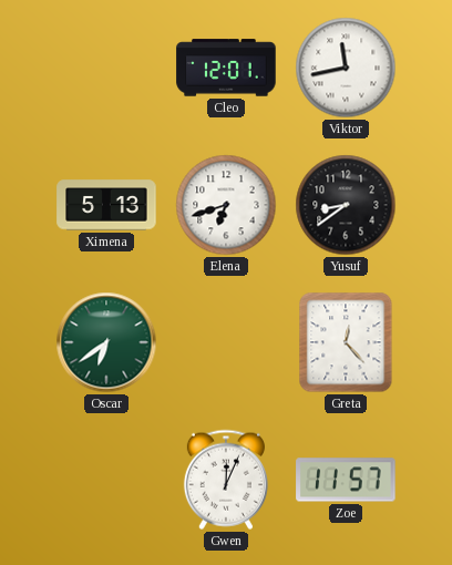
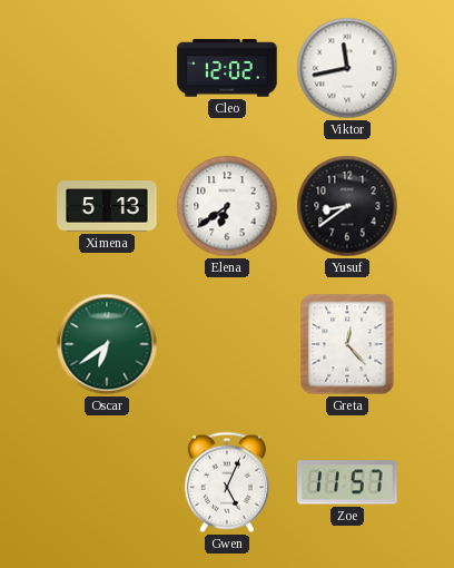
Cleo: 12:01 -> 12:02 (227, 68)
Elena: 6:42 -> 6:39 (227, 206)
Gwen: 12:04 -> 5:04 (227, 482)
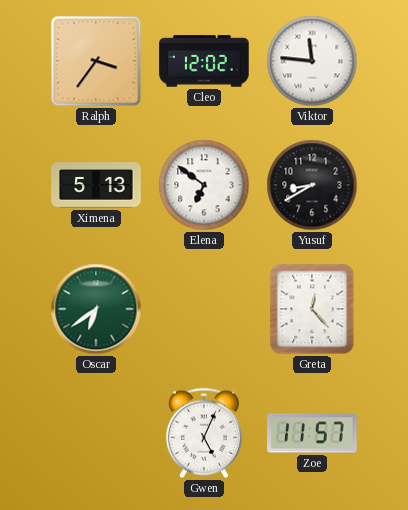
Ralph: none -> 3:36 (96, 61)
Viktor: 11:43 -> 11:46 (312, 61)
Elena: 6:39 -> 6:51 (204, 185)
Yusuf: 8:39 -> 8:40 (312, 185)
